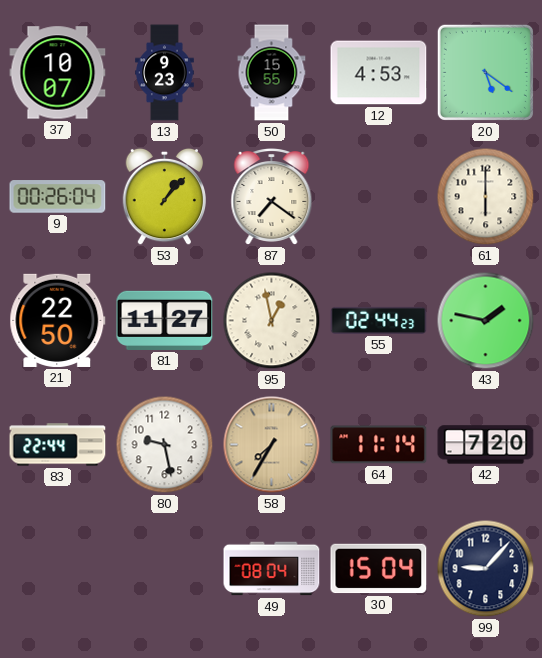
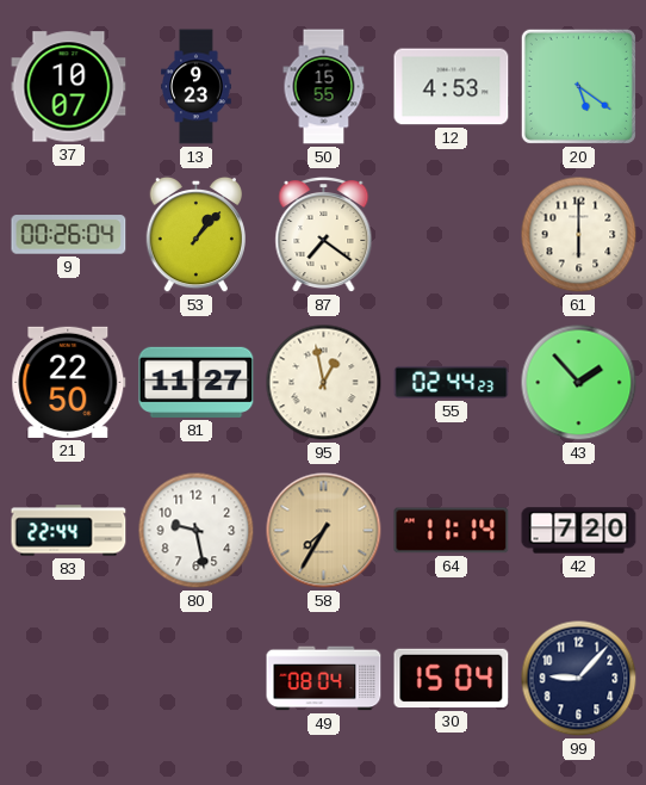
43: 1:47 -> 1:53 (579, 383)
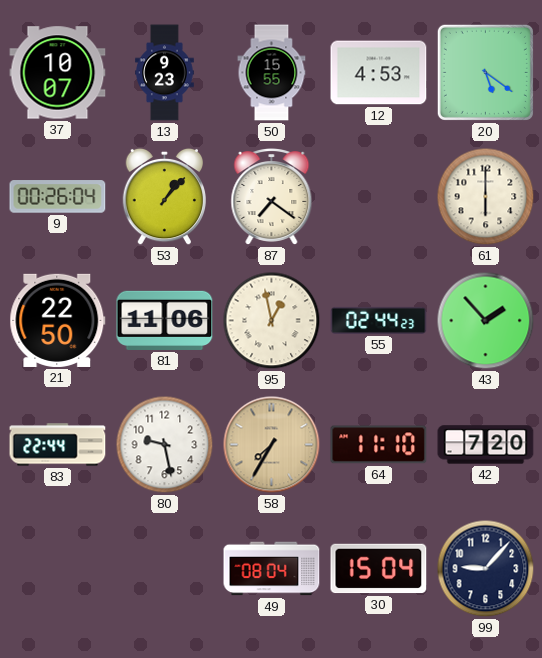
81: 11:27 -> 11:06 (165, 320)
64: 11:14 -> 11:10 (379, 445)
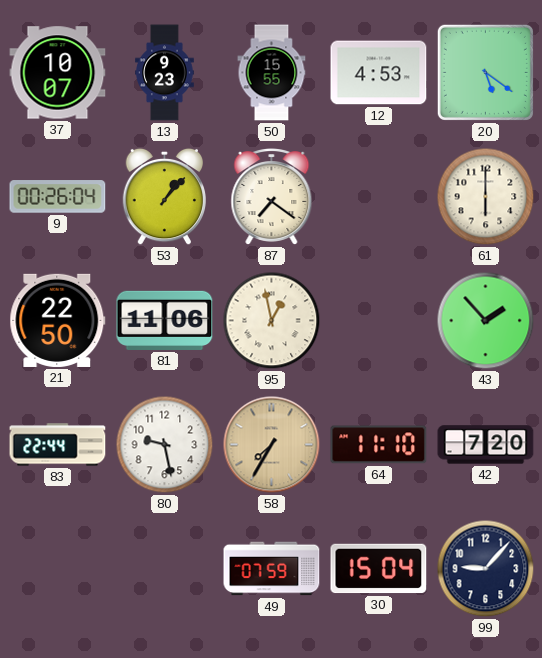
55: 02:44 -> none (379, 320)
49: 08:04 -> 07:59 (272, 569)
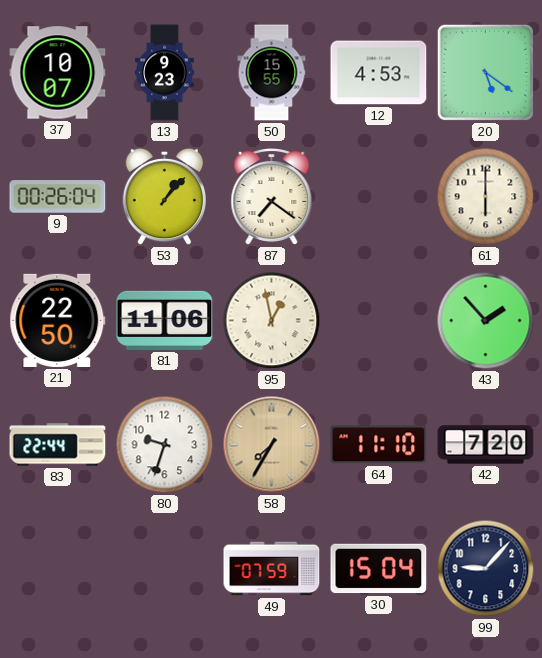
80: 9:28 -> 9:33 (165, 445)
